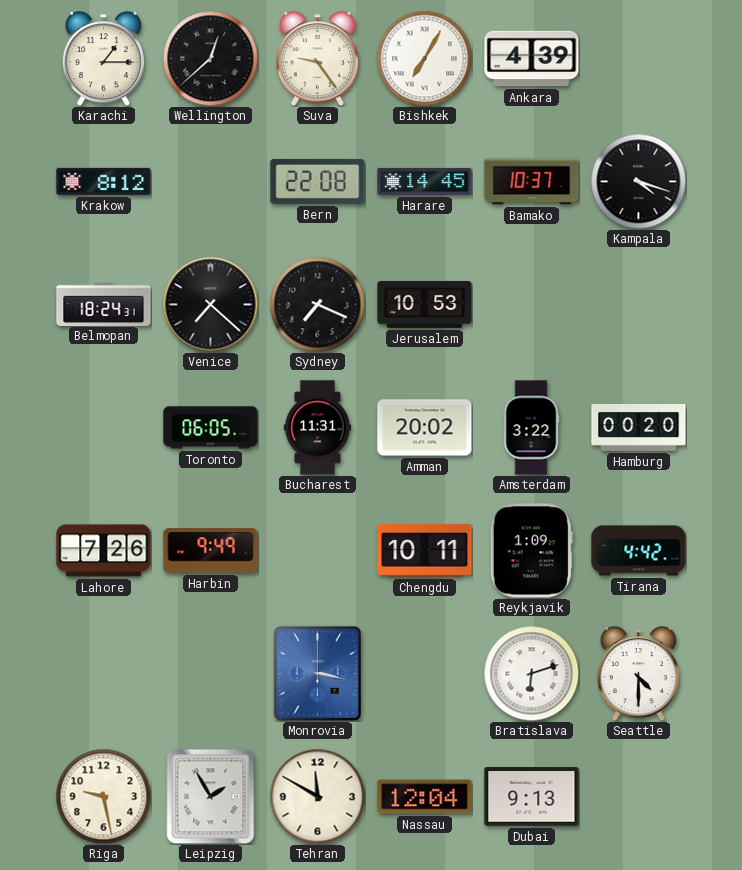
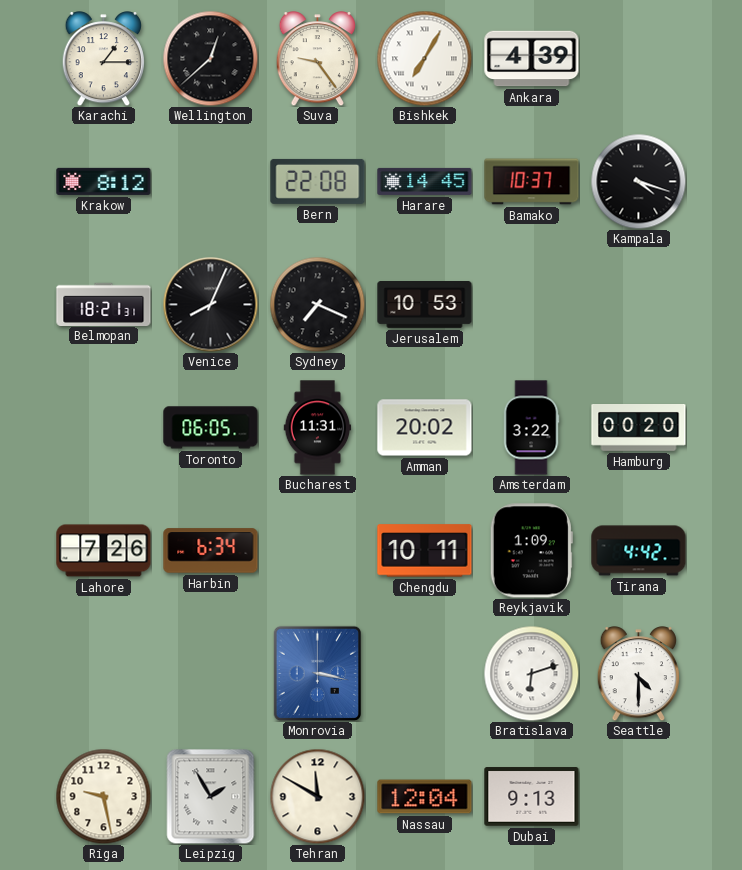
Belmopan: 18:24 -> 18:21 (104, 304)
Venice: 7:22 -> 8:04 (210, 304)
Harbin: 9:49 -> 6:34 (211, 551)
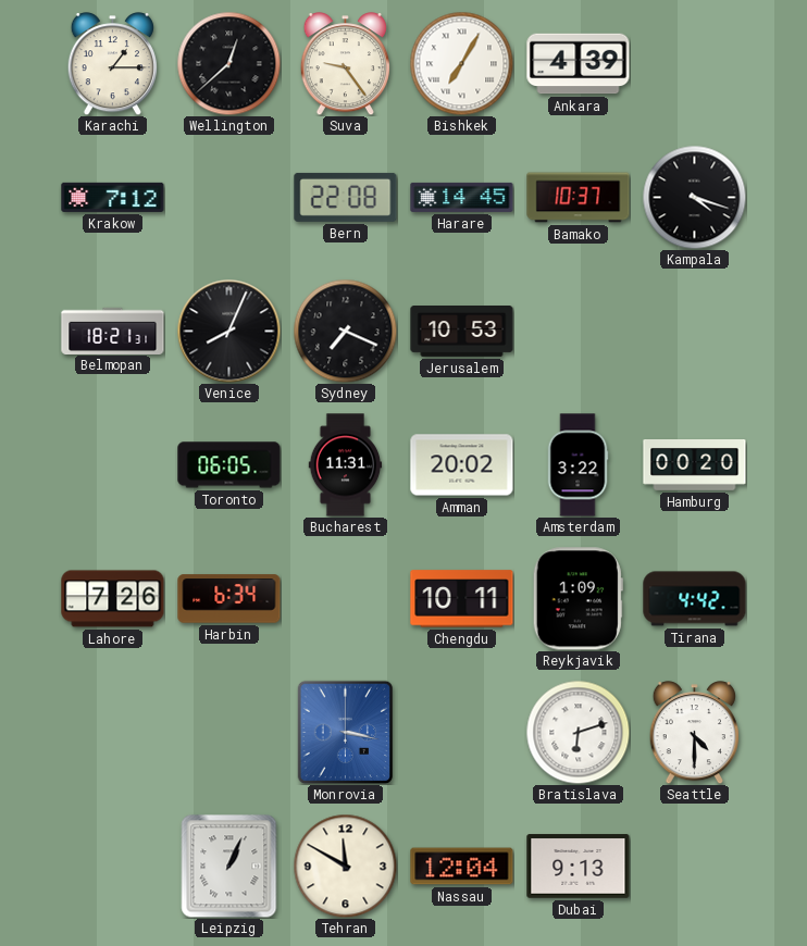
Krakow: 8:12 -> 7:12 (113, 197)
Riga: 9:28 -> none (103, 796)
Leipzig: 1:55 -> 1:04 (229, 866)
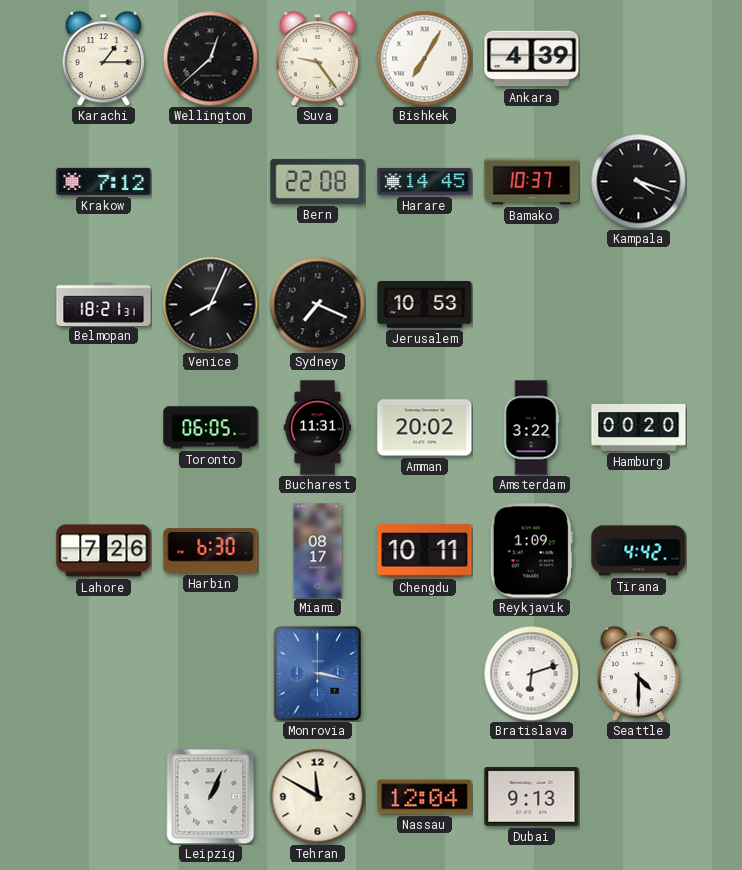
Harbin: 6:34 -> 6:30 (211, 551)
Miami: none -> 08:17 (318, 551)
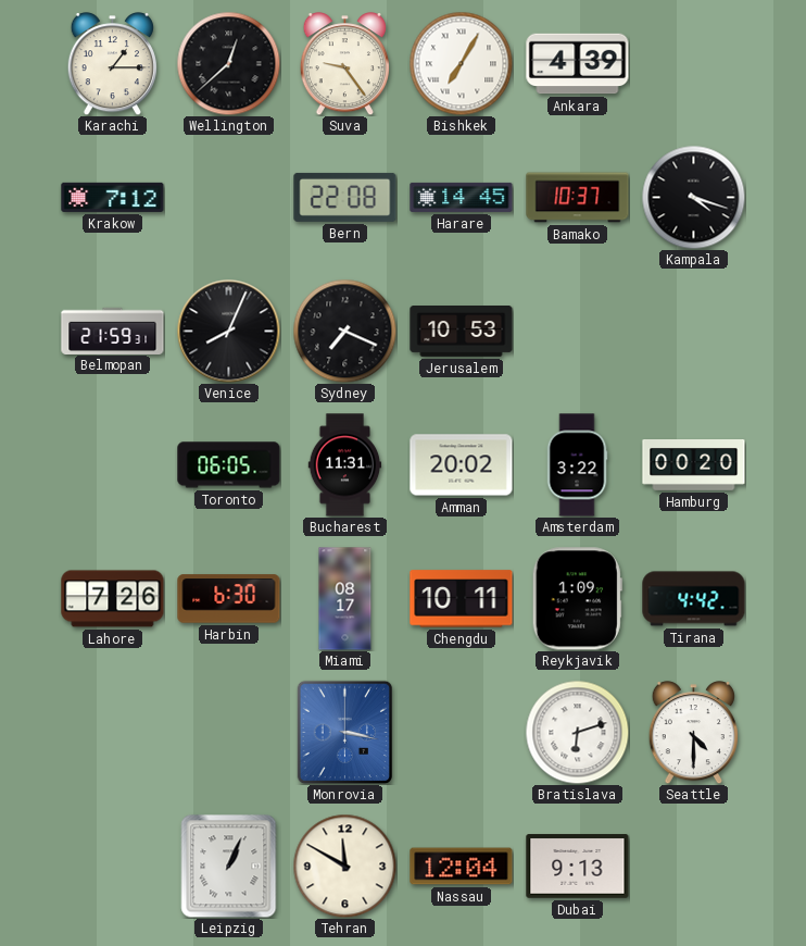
Belmopan: 18:21 -> 21:59 (113, 331)
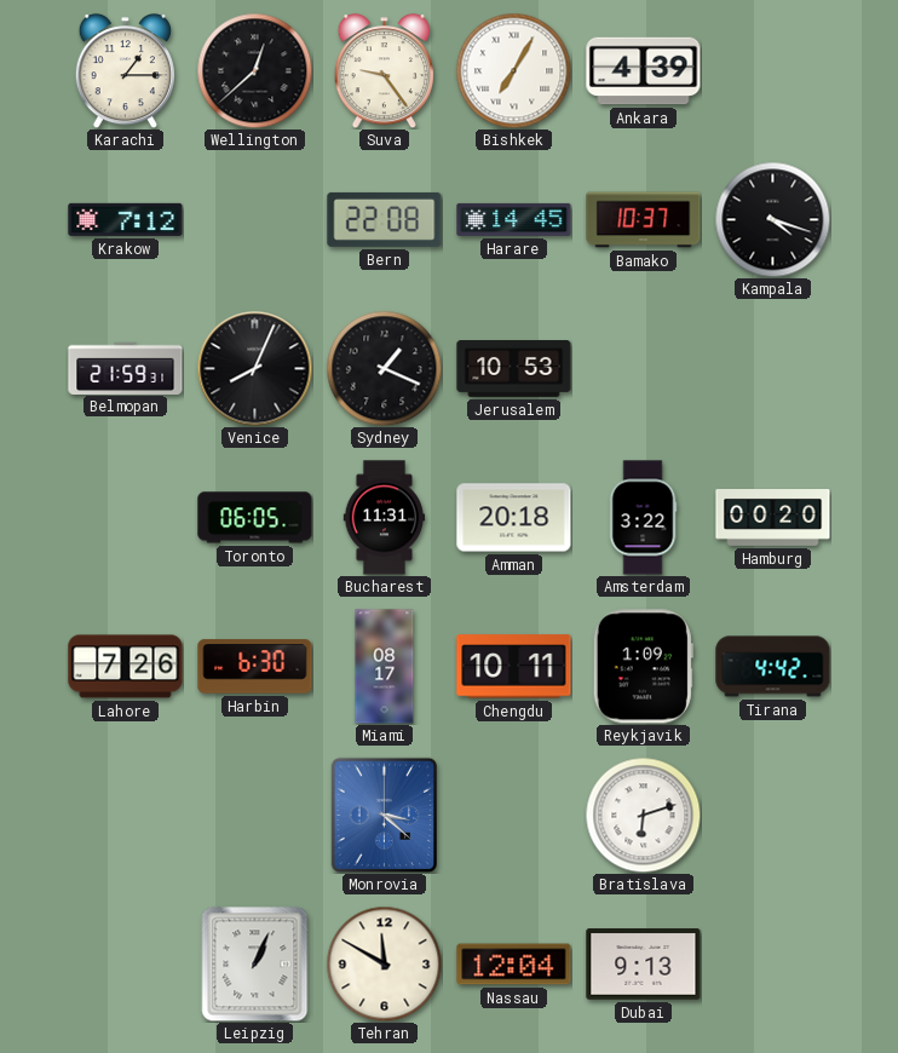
Sydney: 7:19 -> 1:19 (384, 368)
Amman: 20:02 -> 20:18 (514, 518)
Monrovia: 3:17 -> 3:22 (384, 815)
Seattle: 4:30 -> none (693, 733)
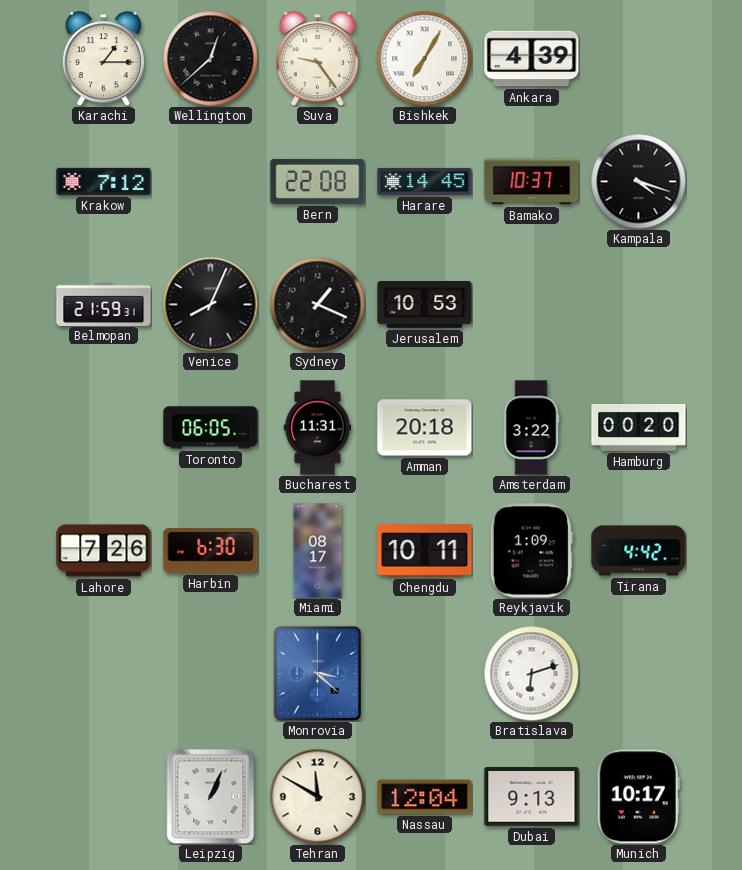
Munich: none -> 10:17 (638, 797)
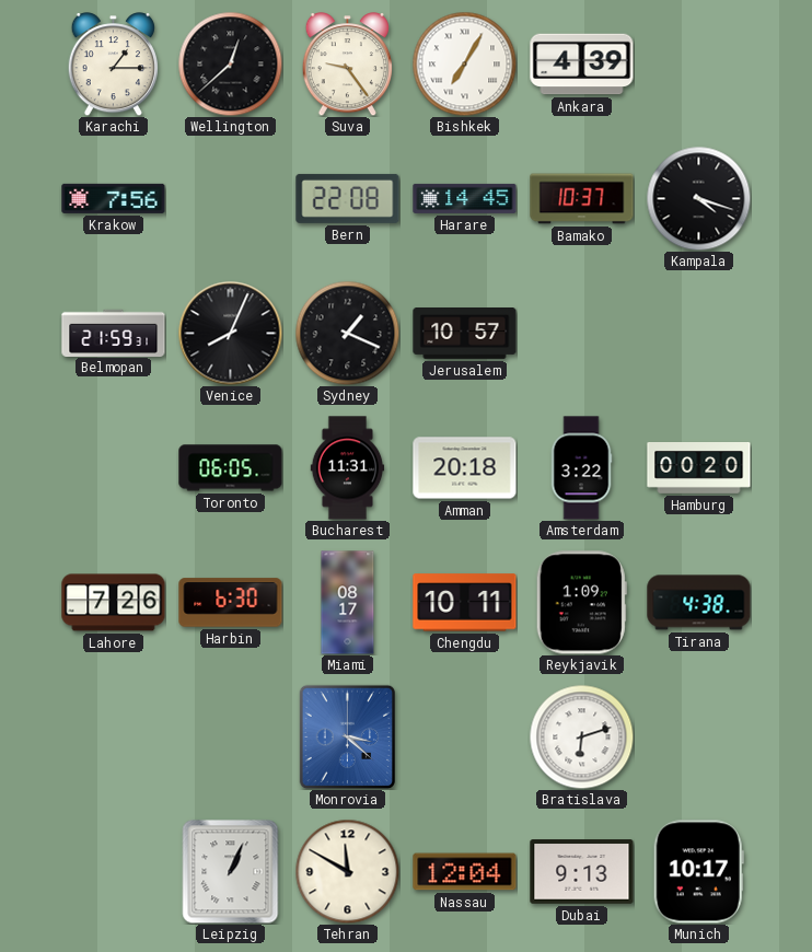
Krakow: 7:12 -> 7:56 (114, 198)
Jerusalem: 10:53 -> 10:57 (465, 334)
Tirana: 4:42 -> 4:38 (699, 603)
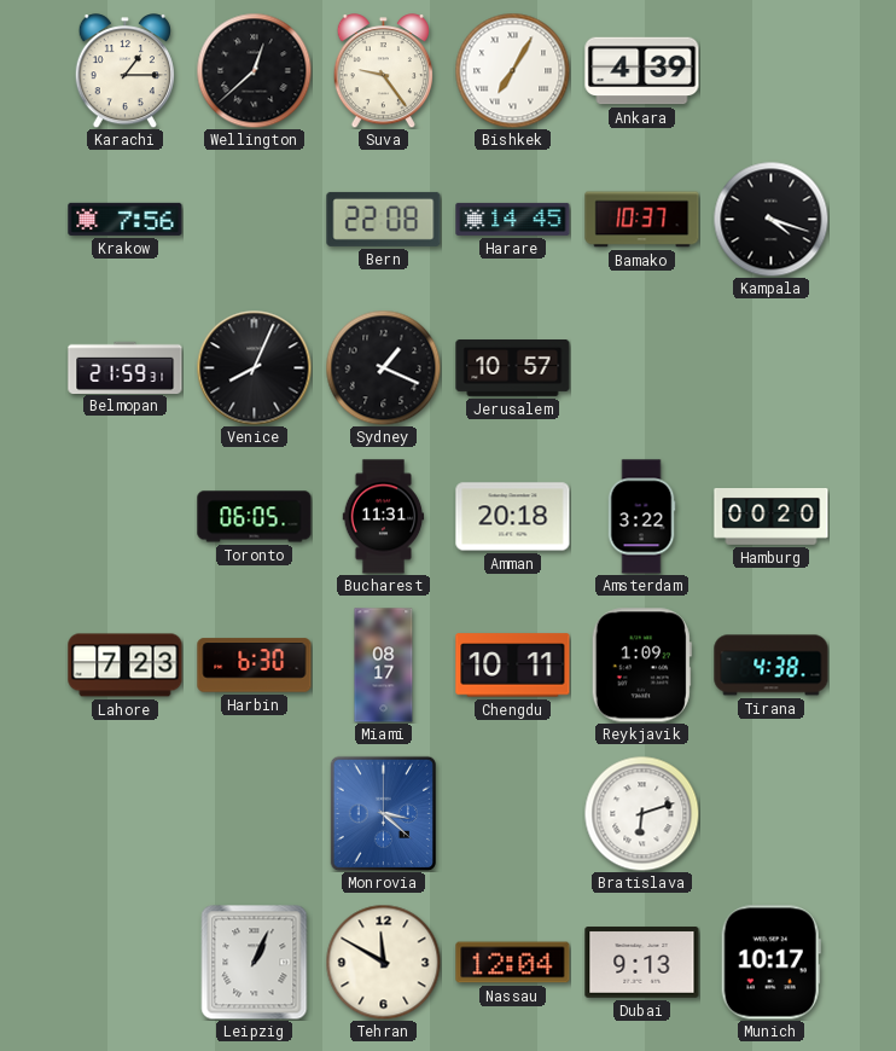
Lahore: 7:26 -> 7:23 (126, 666)
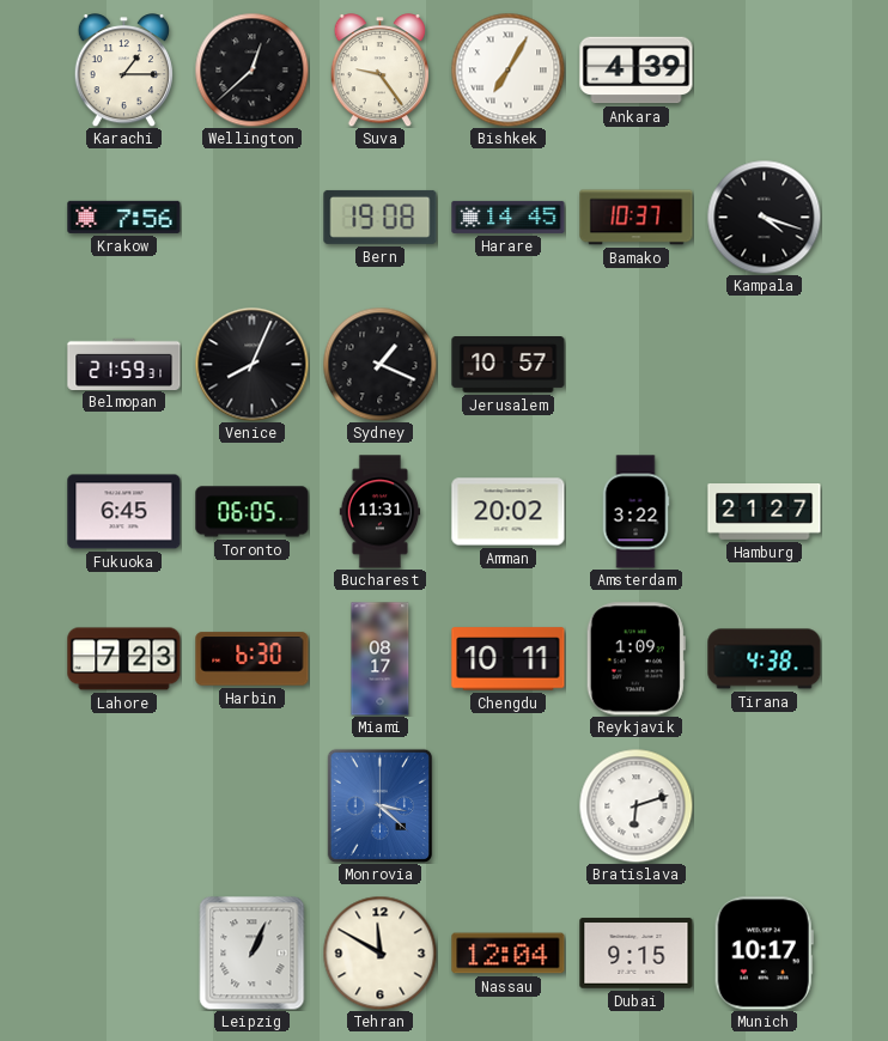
Bern: 22:08 -> 19:08 (381, 217)
Fukuoka: none -> 6:45 (124, 512)
Amman: 20:18 -> 20:02 (509, 512)
Hamburg: 00:20 -> 21:27 (765, 512)
Dubai: 9:13 -> 9:15 (637, 954)
